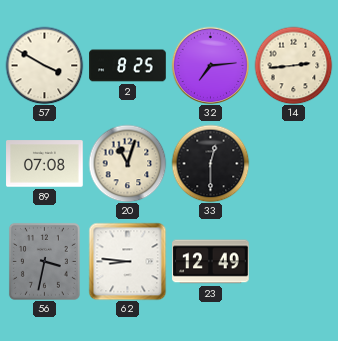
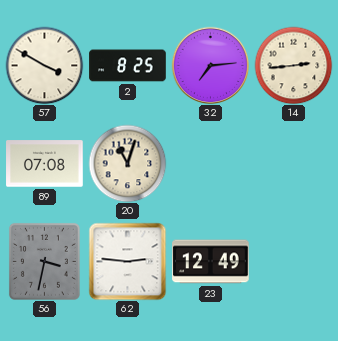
33: 12:30 -> none (210, 163)
62: 8:46 -> 2:46 (127, 261)
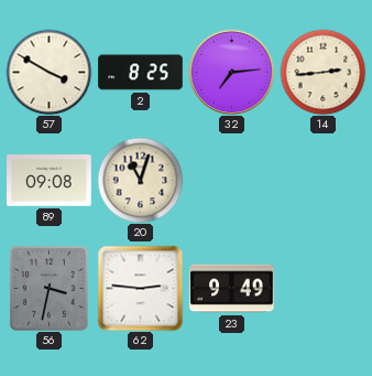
89: 07:08 -> 09:08 (50, 181)
23: 12:49 -> 9:49 (232, 289)
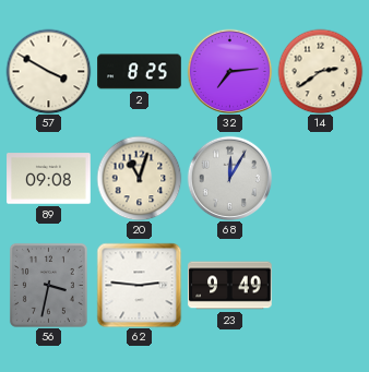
14: 2:44 -> 2:39 (320, 71)
68: none -> 12:05 (229, 178)
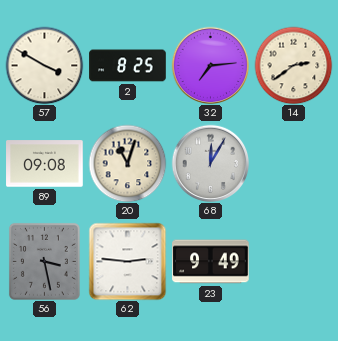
56: 3:32 -> 3:28 (44, 261)
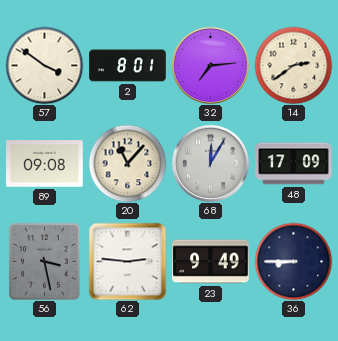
57: 3:50 -> 3:51 (44, 65)
2: 8:25 -> 8:01 (128, 66)
20: 11:03 -> 11:07 (127, 163)
48: none -> 17:09 (294, 164)
36: none -> 8:45 (293, 261)
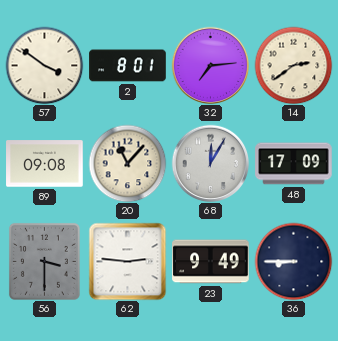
56: 3:28 -> 3:30 (44, 261)
